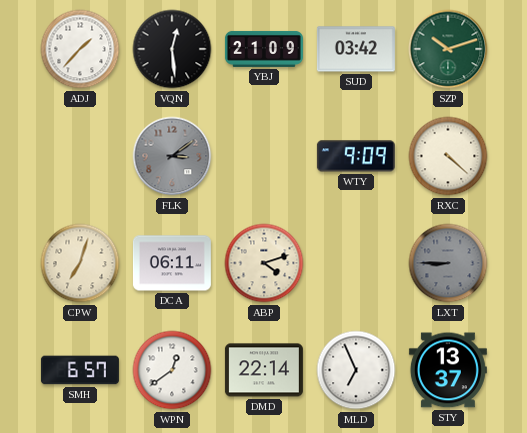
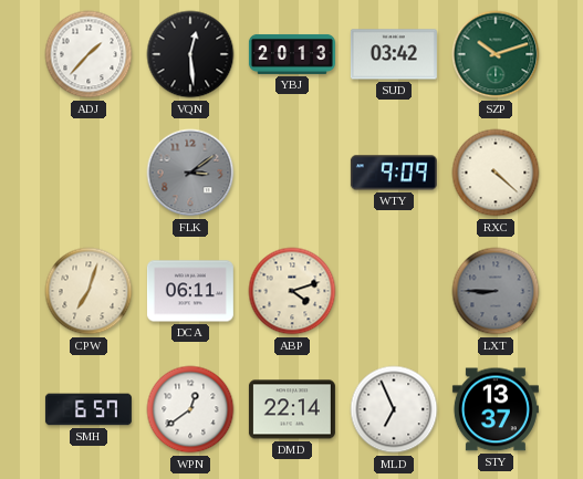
YBJ: 21:09 -> 20:13 (292, 54)
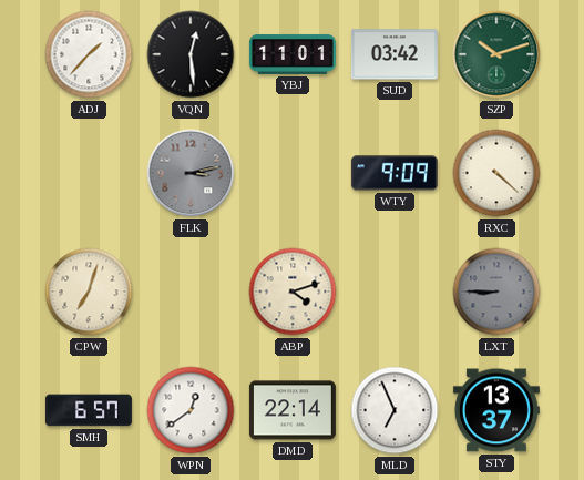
YBJ: 20:13 -> 11:01 (293, 54)
FLK: 3:09 -> 3:13 (191, 173)
DCA: 06:11 -> none (190, 291)
